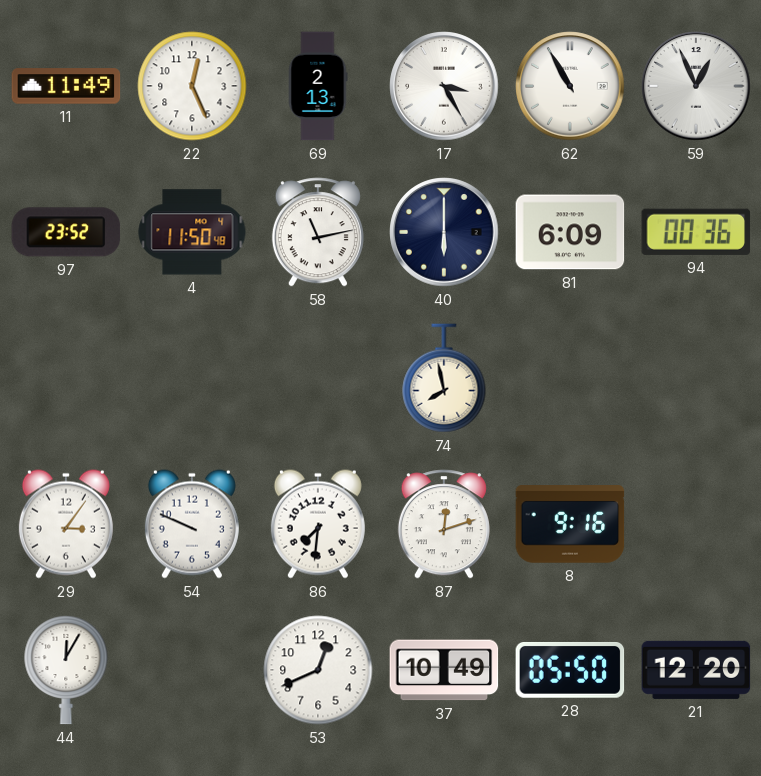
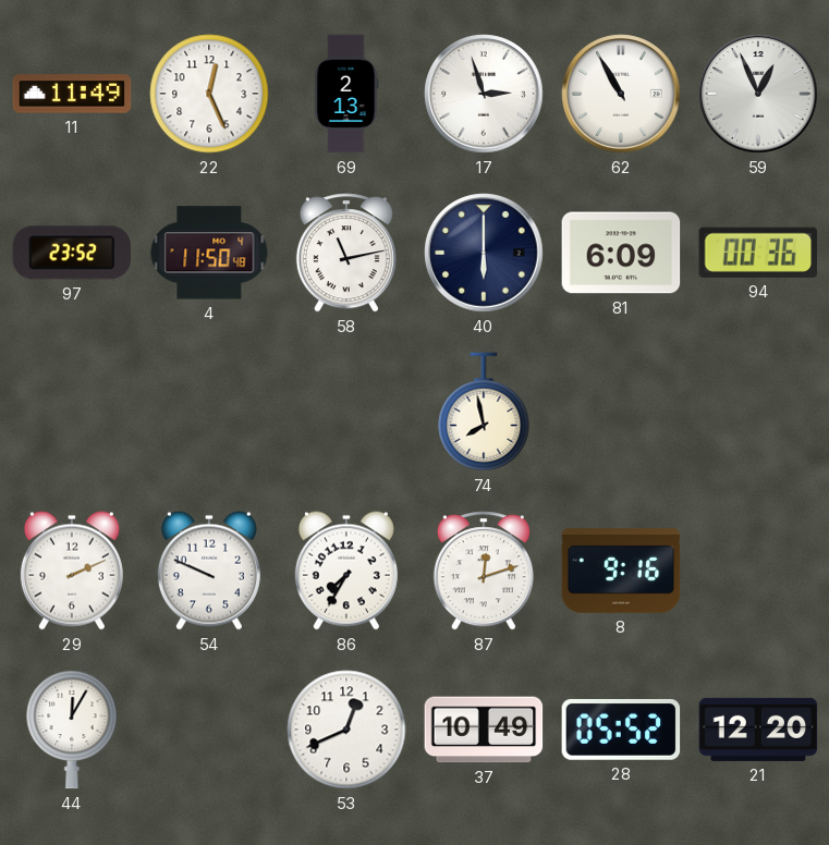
17: 3:25 -> 2:57 (484, 94)
29: 3:06 -> 2:11 (72, 571)
86: 7:31 -> 7:35 (346, 571)
28: 05:50 -> 05:52 (621, 730)
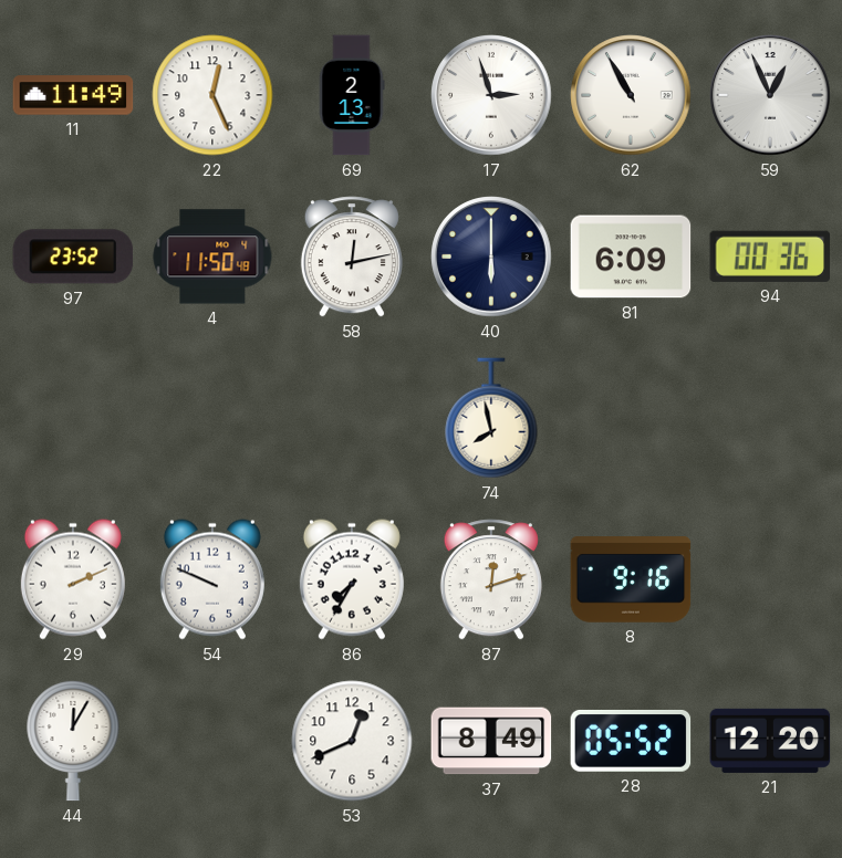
58: 11:13 -> 12:13 (352, 257)
37: 10:49 -> 8:49 (491, 741)
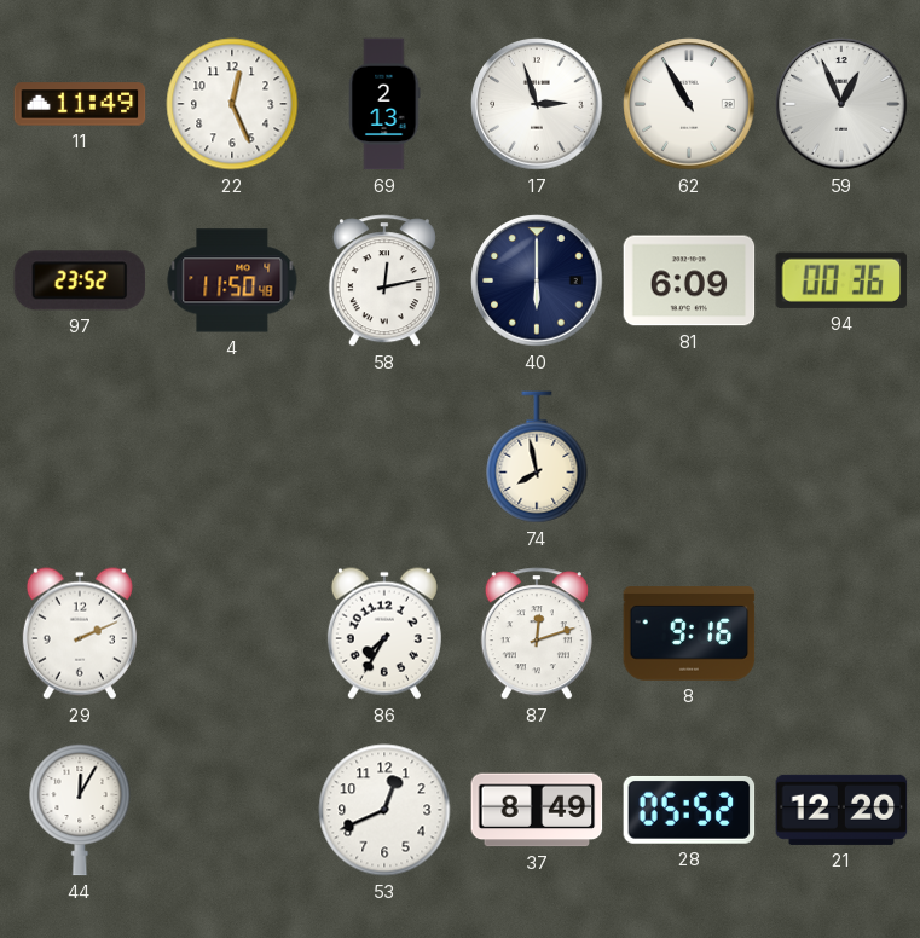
54: 9:49 -> none (212, 579)
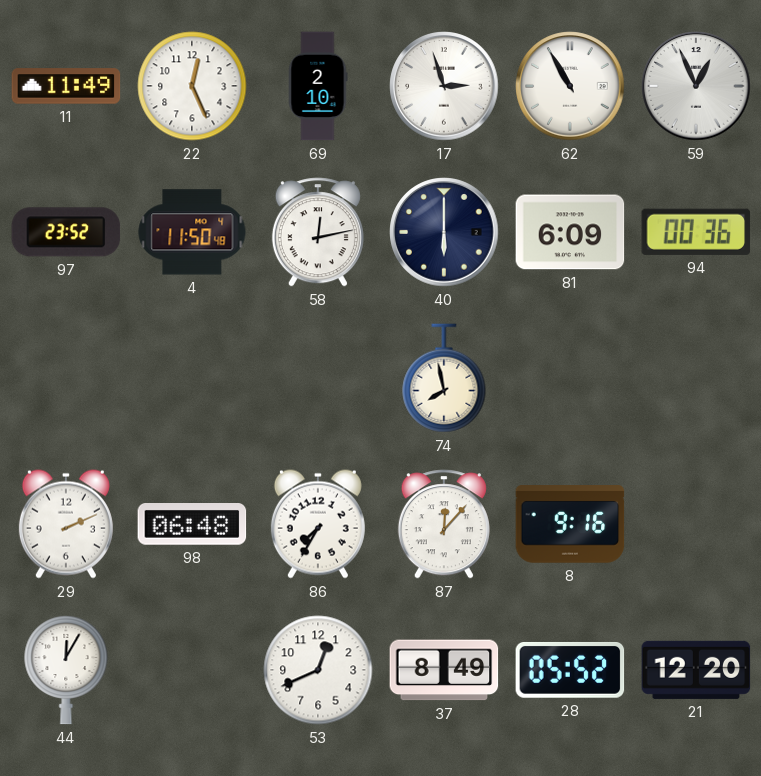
69: 2:13 -> 2:10 (318, 86)
98: none -> 06:48 (192, 525)
87: 12:12 -> 12:07 (444, 524)
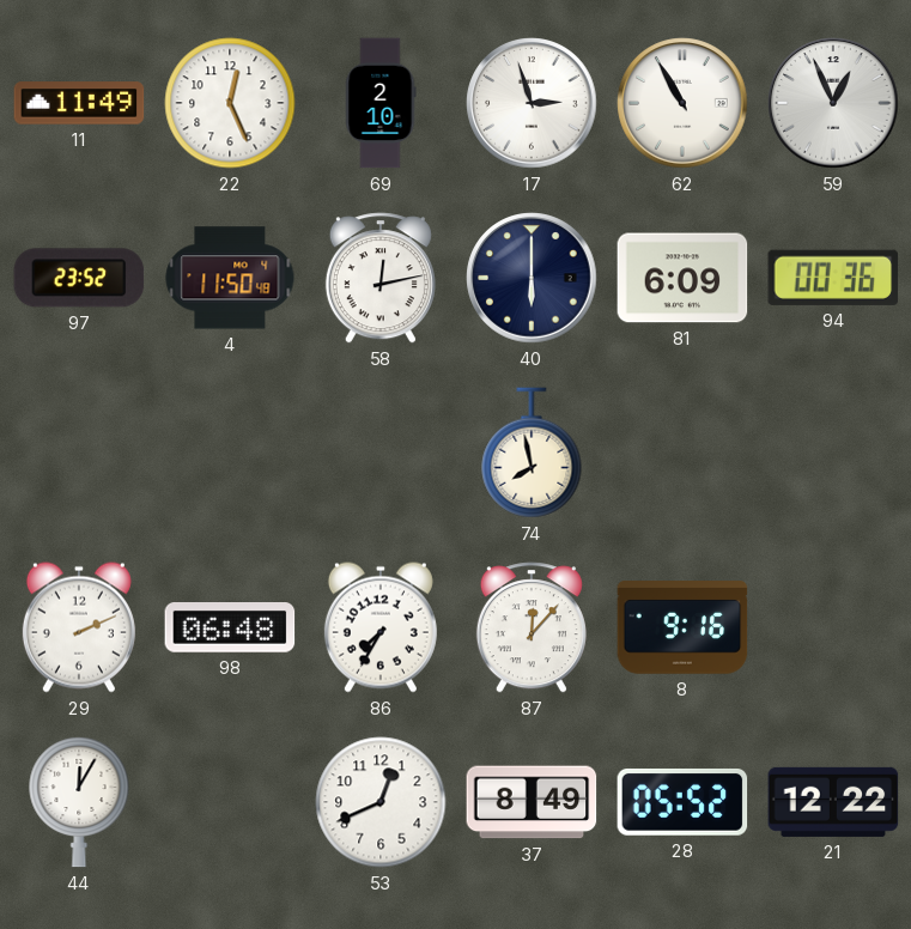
21: 12:20 -> 12:22 (833, 802)
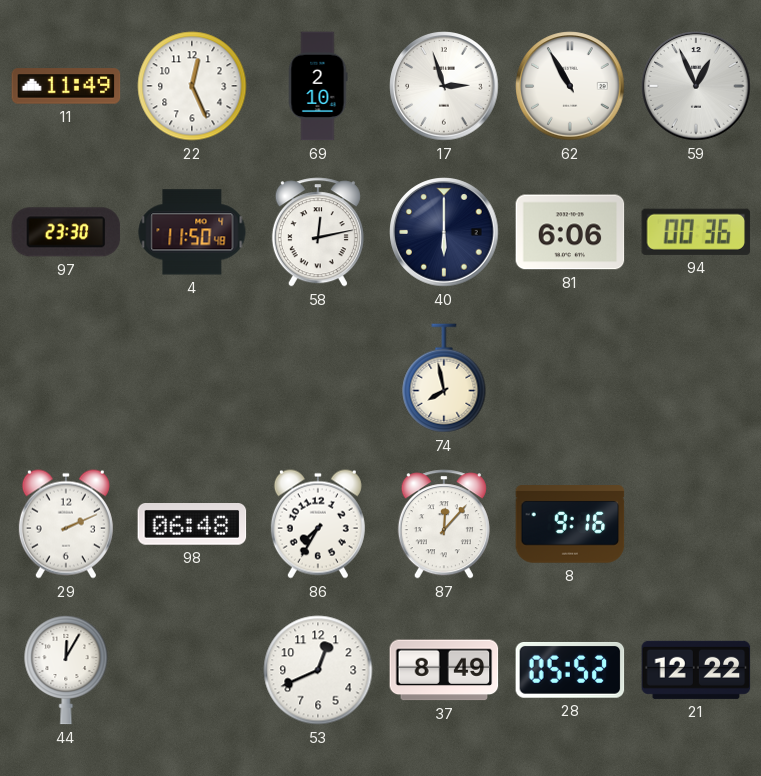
97: 23:52 -> 23:30 (66, 232)
81: 6:09 -> 6:06 (570, 232)
